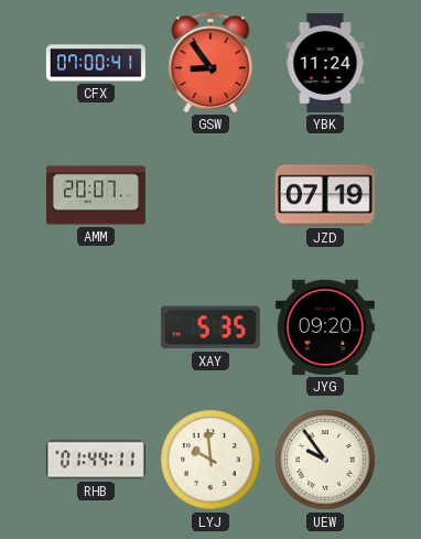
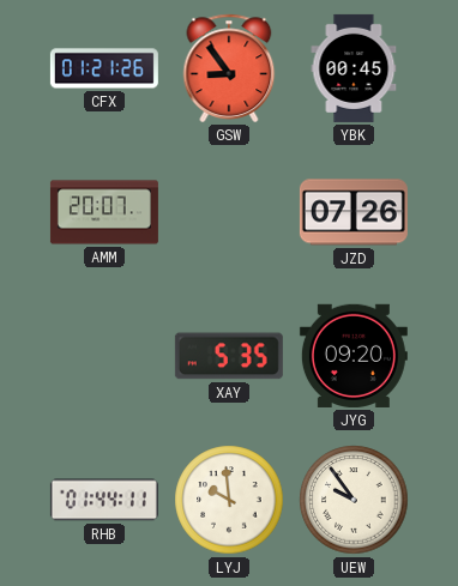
CFX: 07:00 -> 01:21 (104, 68)
YBK: 11:24 -> 00:45 (354, 68)
JZD: 07:19 -> 07:26 (354, 212)
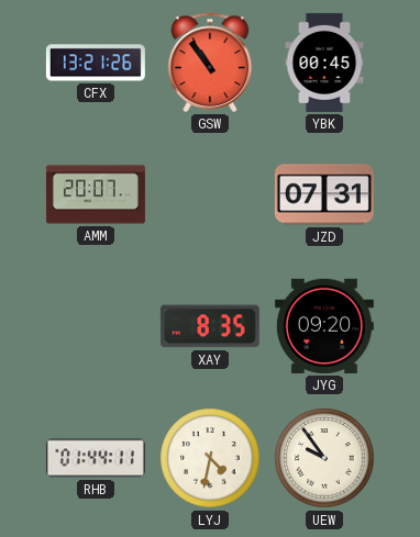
CFX: 01:21 -> 13:21 (96, 63)
GSW: 8:54 -> 10:54 (210, 63)
JZD: 07:26 -> 07:31 (324, 194)
XAY: 5:35 -> 8:35 (210, 326)
LYJ: 9:59 -> 4:32 (210, 458)
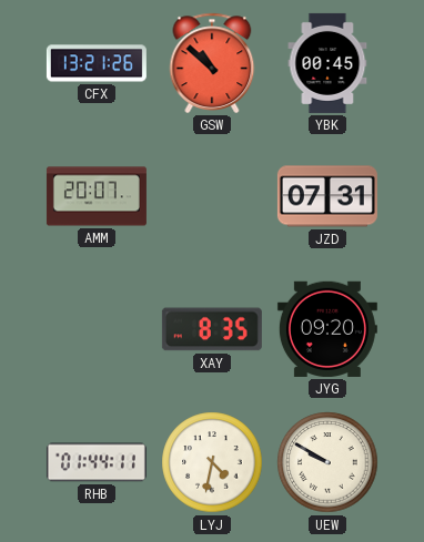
GSW: 10:54 -> 10:52 (212, 63)
UEW: 9:54 -> 9:50 (327, 462)
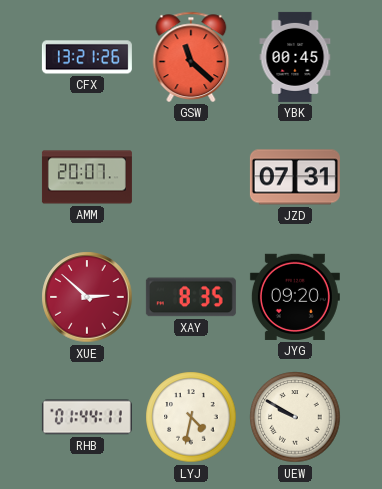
GSW: 10:52 -> 11:22 (191, 57)
XUE: none -> 2:52 (87, 297)
